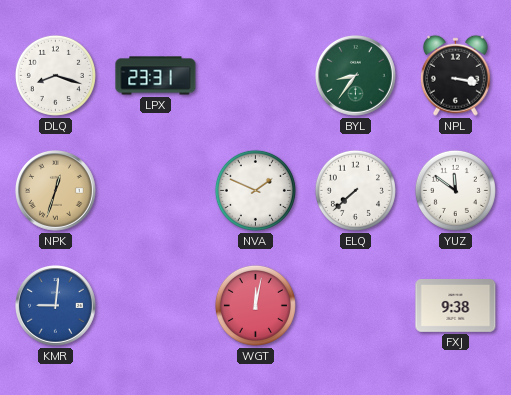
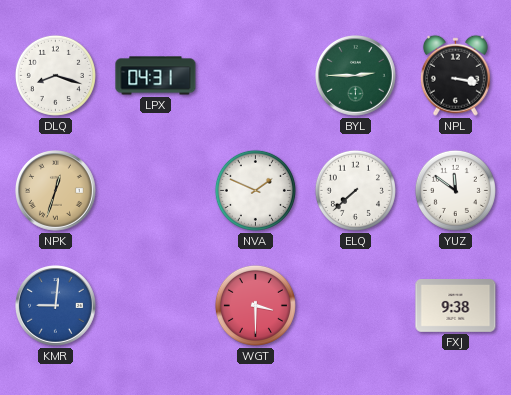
LPX: 23:31 -> 04:31 (156, 76)
BYL: 8:36 -> 2:45 (356, 76)
WGT: 12:02 -> 3:30 (255, 305)
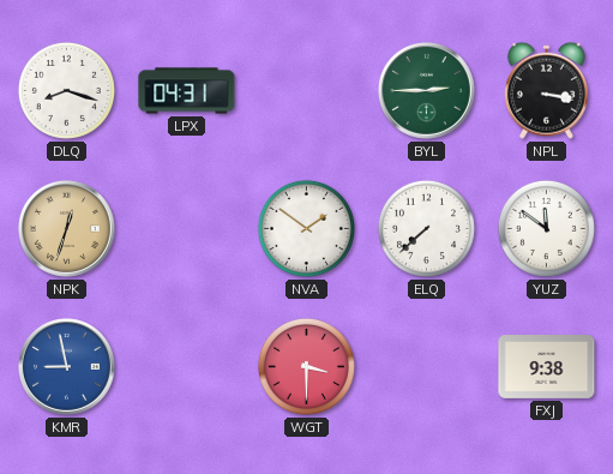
NVA: 1:49 -> 1:51 (306, 228)
KMR: 9:01 -> 8:58 (67, 367)
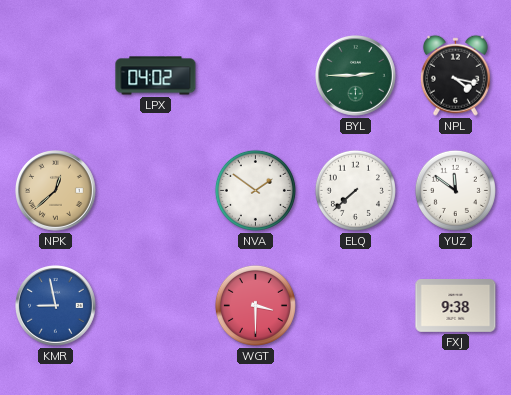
DLQ: 8:18 -> none (66, 90)
LPX: 04:31 -> 04:02 (156, 76)
NPL: 3:17 -> 4:17 (455, 75)
NPK: 12:33 -> 12:38 (56, 191)
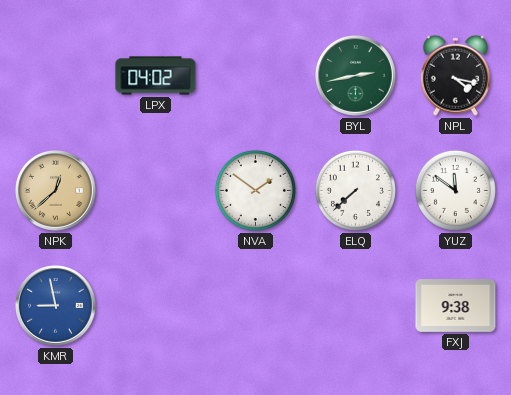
BYL: 2:45 -> 2:43 (356, 76)
WGT: 3:30 -> none (255, 305)
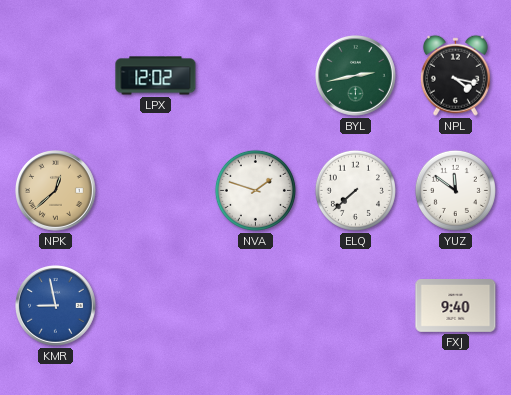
LPX: 04:02 -> 12:02 (156, 76)
NVA: 1:51 -> 1:48 (255, 190)
FXJ: 9:38 -> 9:40 (456, 306)
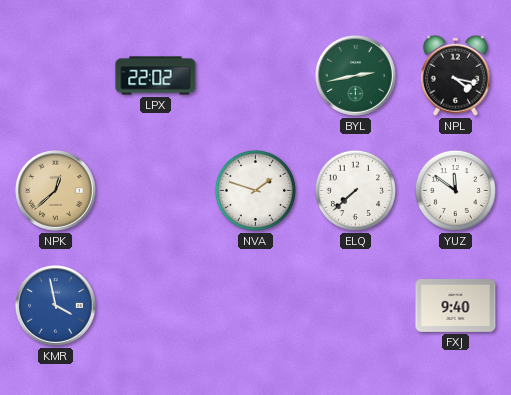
LPX: 12:02 -> 22:02 (156, 76)
KMR: 8:58 -> 3:58 (56, 306)
